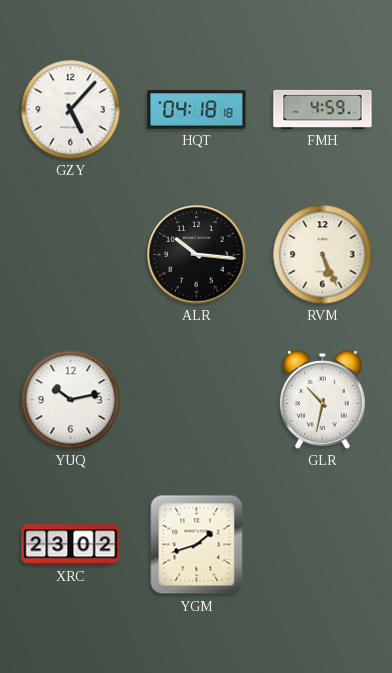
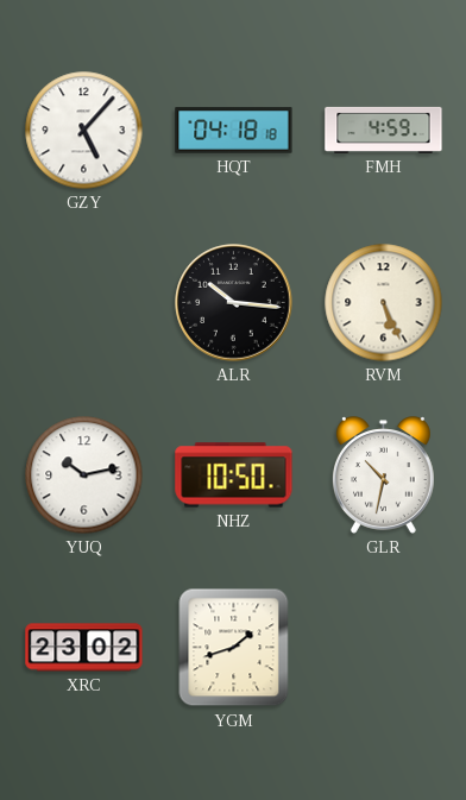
NHZ: none -> 10:50 (234, 475)
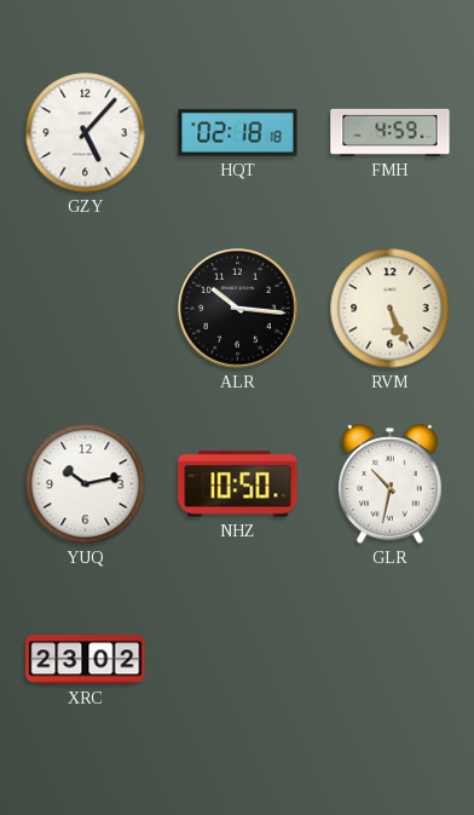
HQT: 04:18 -> 02:18 (238, 133)
YGM: 1:42 -> none (234, 648)
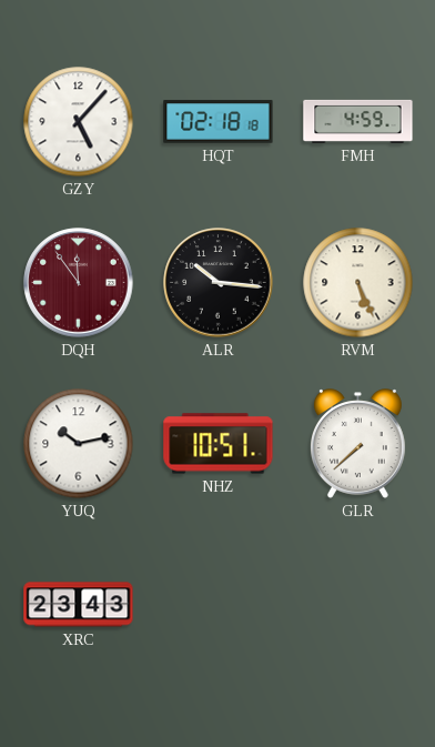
DQH: none -> 11:54 (79, 283)
NHZ: 10:50 -> 10:51 (219, 444)
GLR: 10:32 -> 7:38 (357, 444)
XRC: 23:02 -> 23:43 (79, 605)
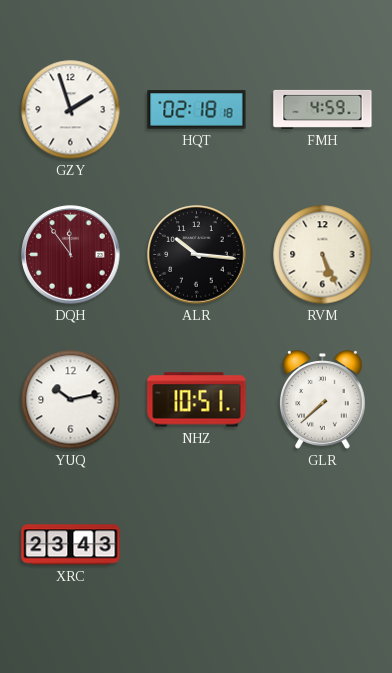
GZY: 5:07 -> 1:57 (71, 110)
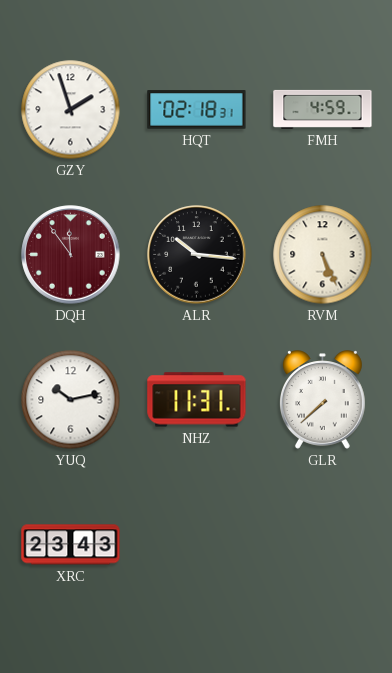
HQT: 02:18:18 -> 02:18:31 (197, 110)
NHZ: 10:51 -> 11:31 (197, 400)
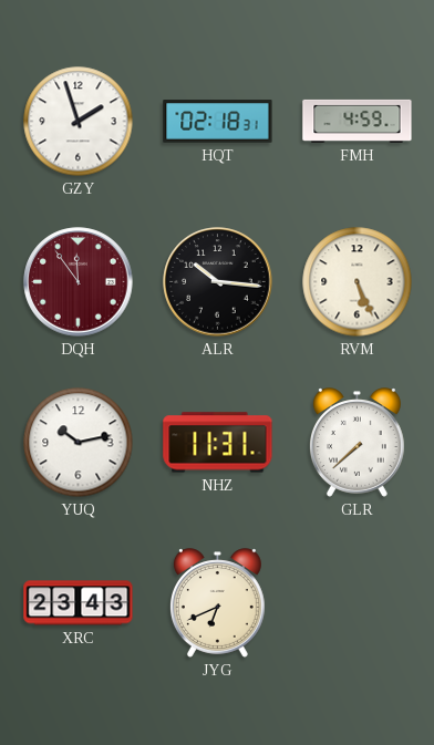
JYG: none -> 6:41 (217, 603)
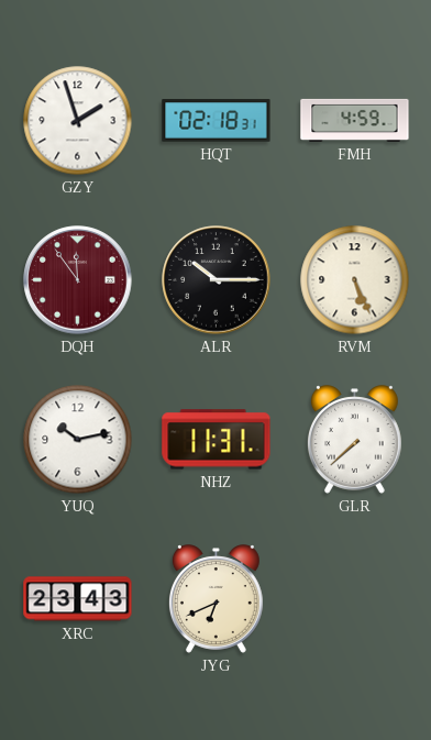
ALR: 10:16 -> 10:15 (217, 280)
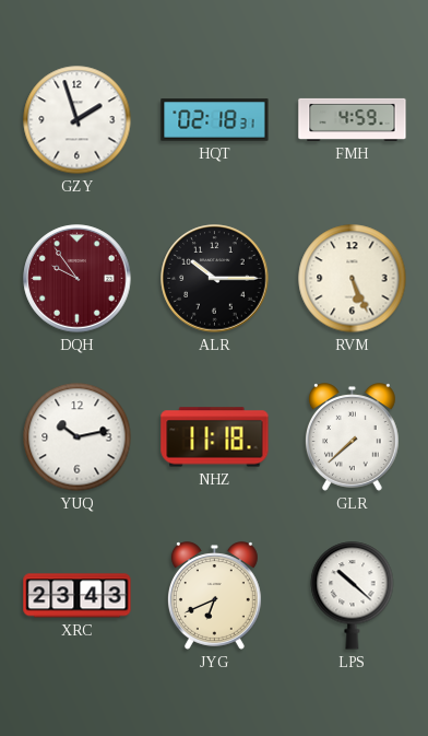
DQH: 11:54 -> 9:54 (78, 279)
NHZ: 11:31 -> 11:18 (215, 437)
LPS: none -> 10:22 (353, 596)
